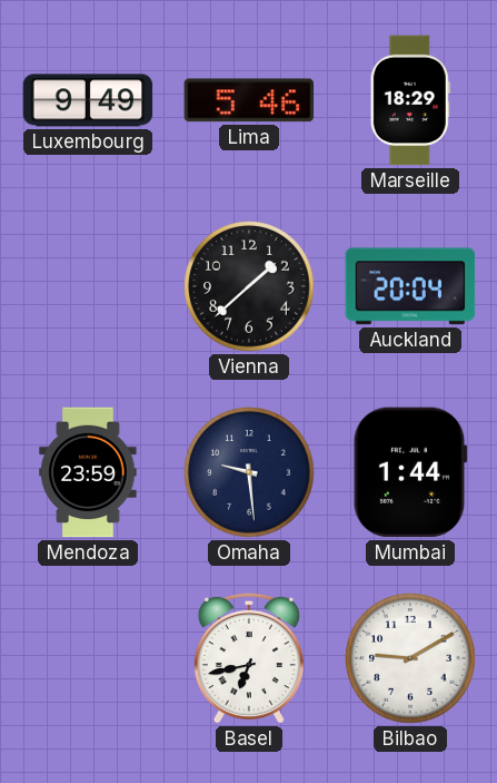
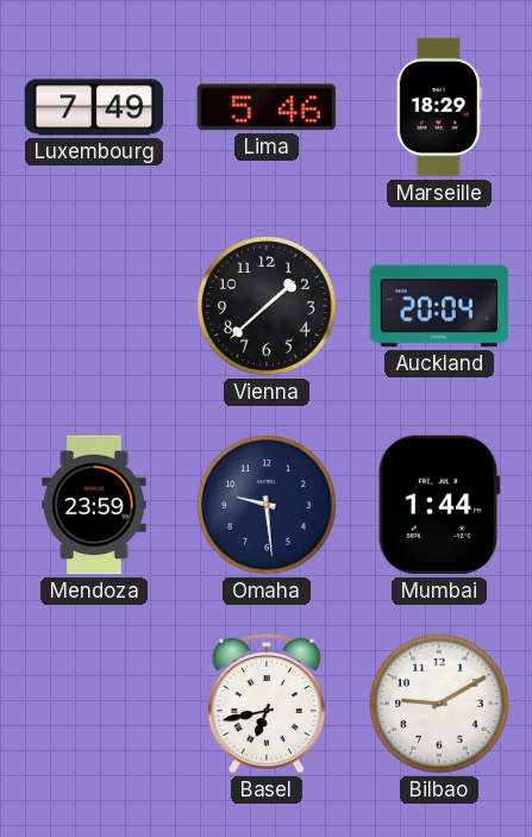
Luxembourg: 9:49 -> 7:49 (94, 107)
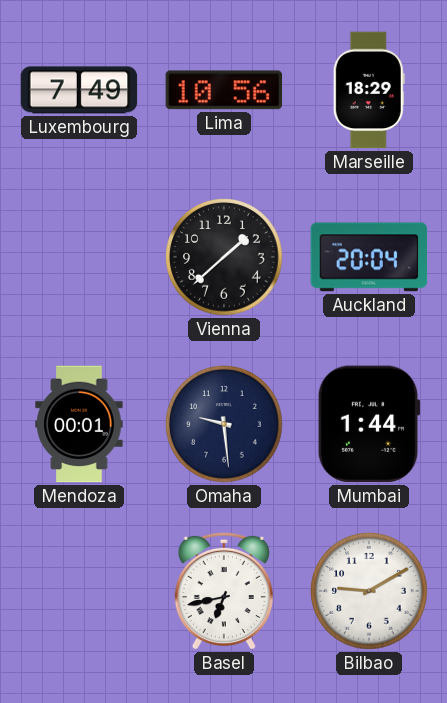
Lima: 5:46 -> 10:56 (224, 90)
Mendoza: 23:59 -> 00:01 (79, 424)
